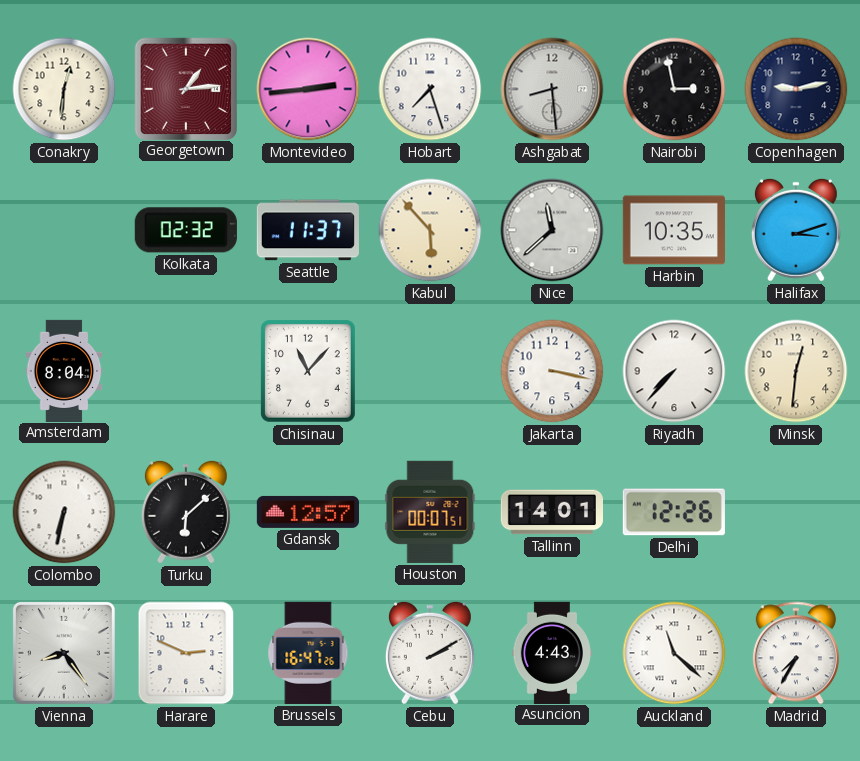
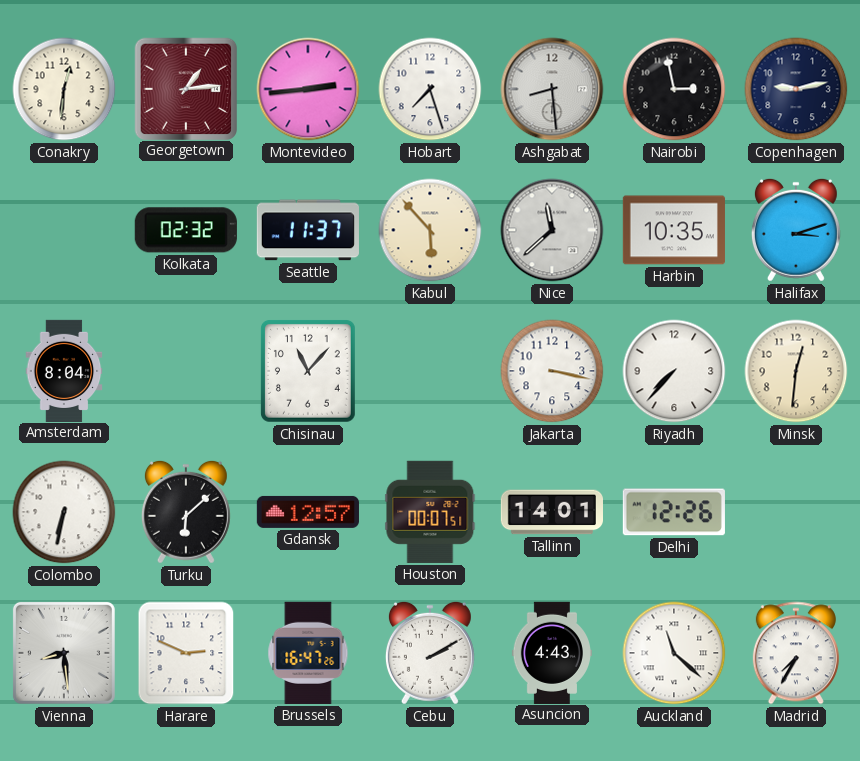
Vienna: 8:24 -> 8:29 (64, 653)
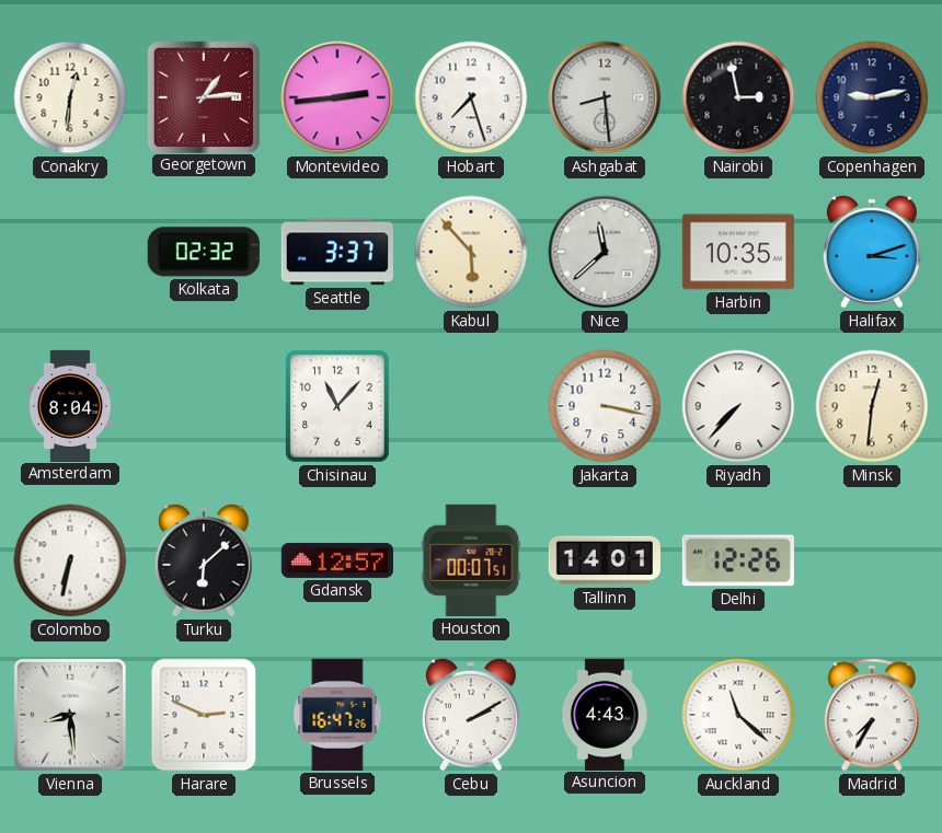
Seattle: 11:37 -> 3:37 (337, 252)
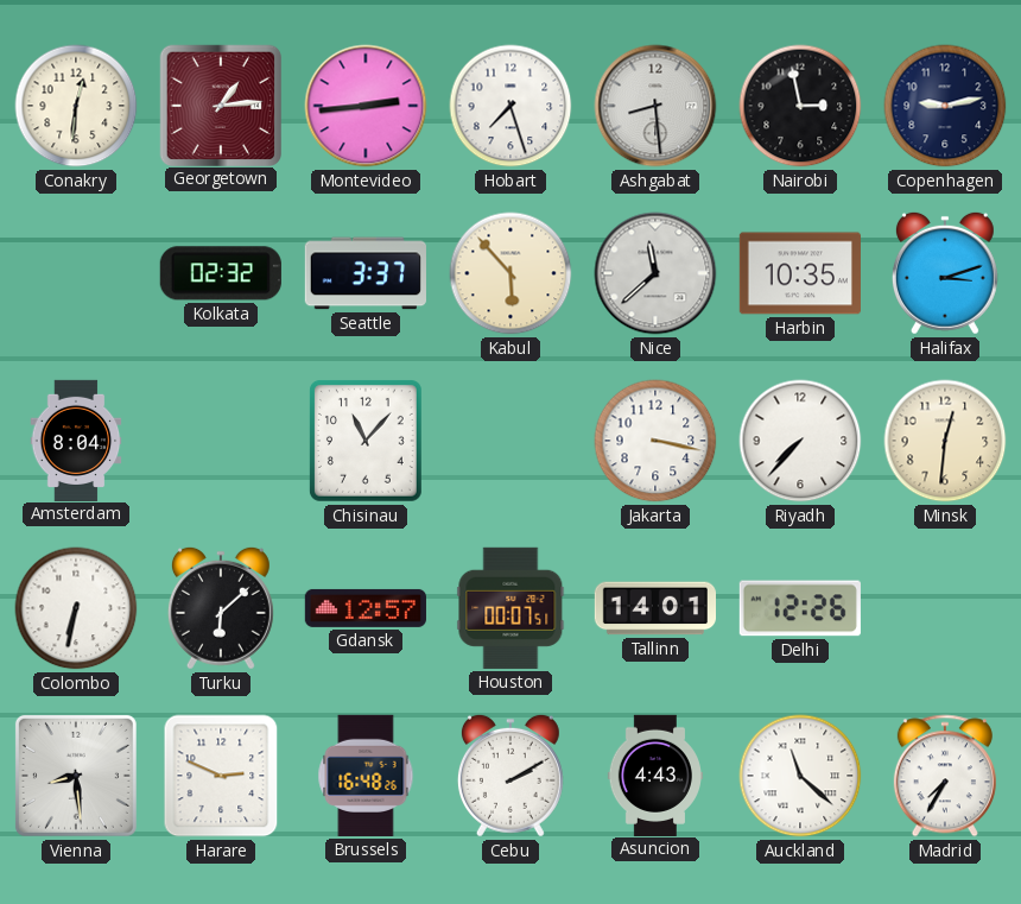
Brussels: 16:47 -> 16:48 (366, 776)
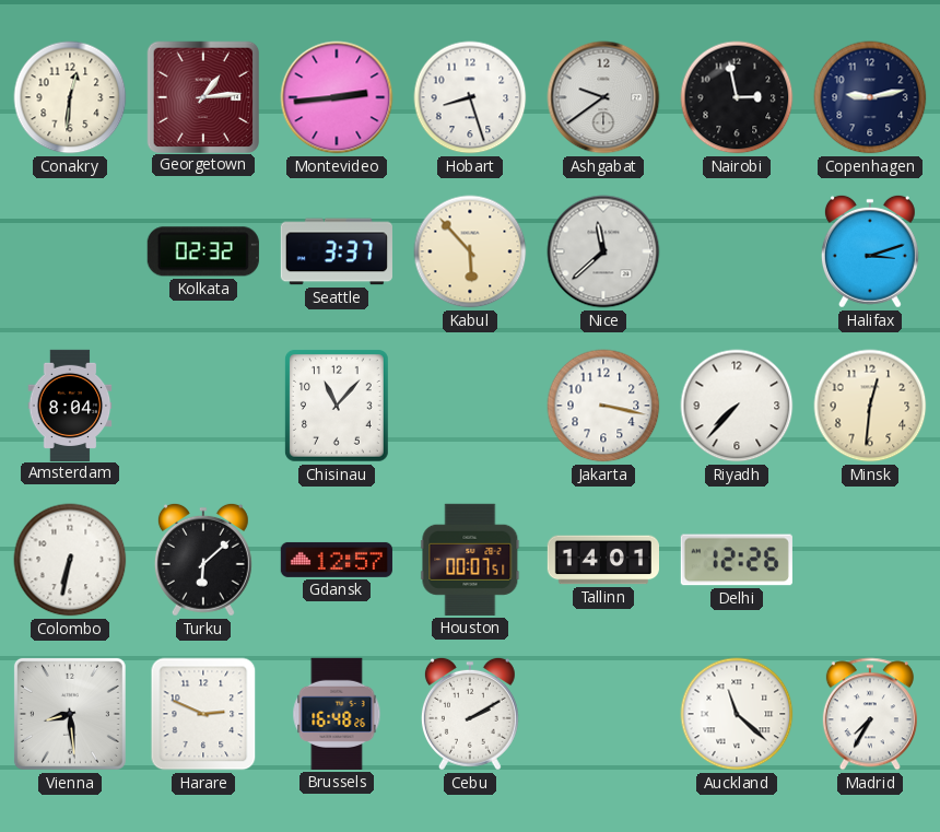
Hobart: 7:27 -> 8:27 (470, 97)
Ashgabat: 8:29 -> 9:39 (603, 97)
Harbin: 10:35 -> none (800, 273)
Asuncion: 4:43 -> none (655, 775)
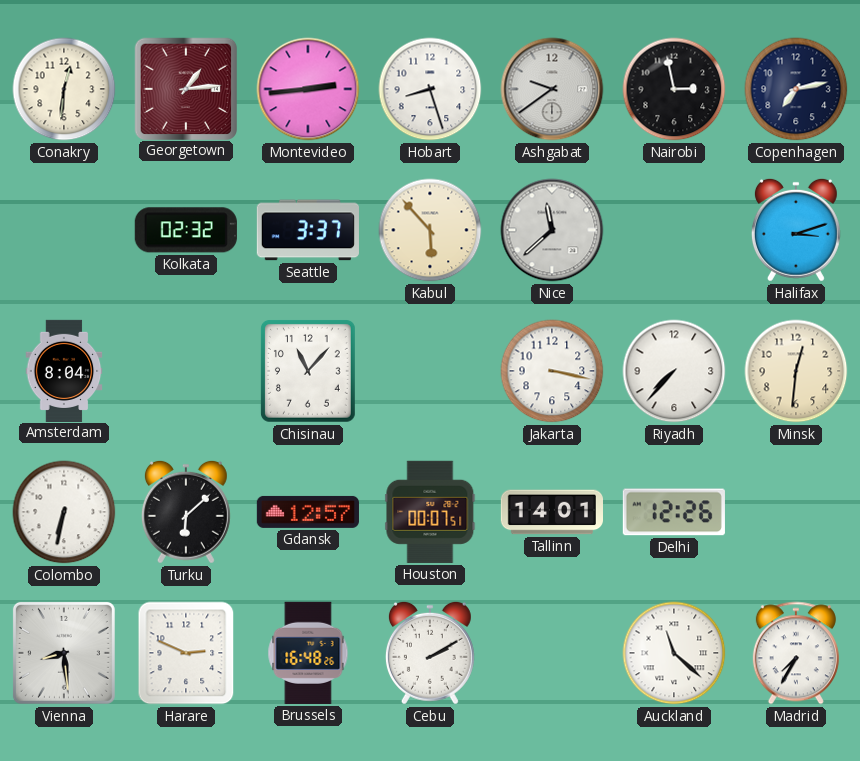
Copenhagen: 9:13 -> 7:13 (796, 89)
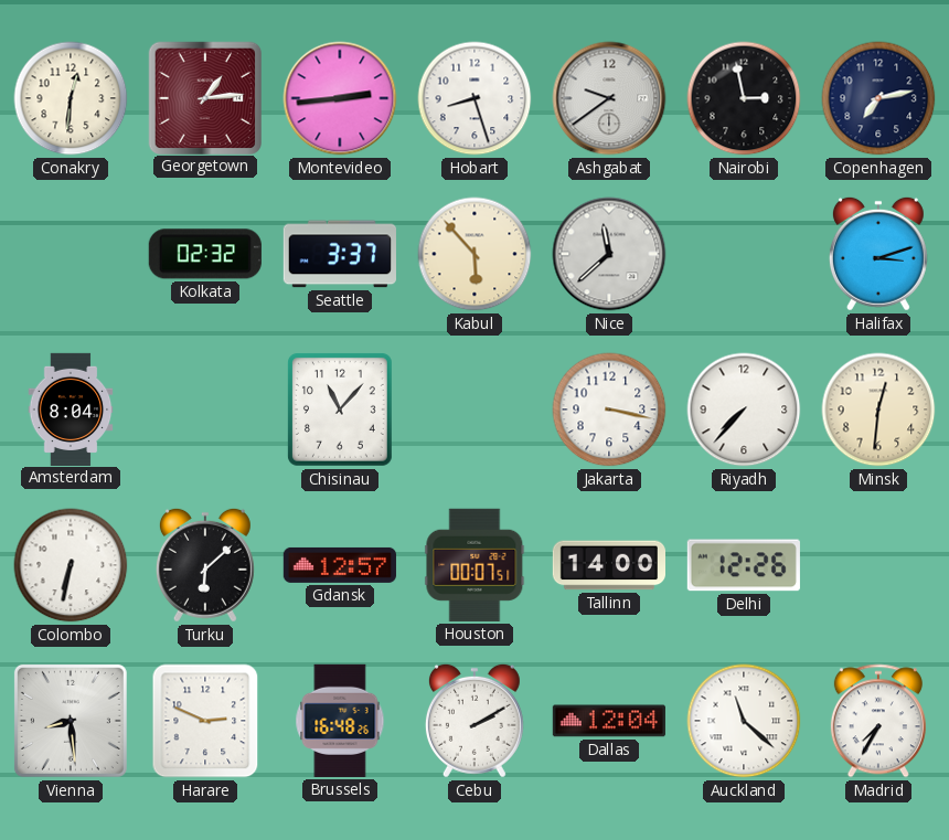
Tallinn: 14:01 -> 14:00 (608, 565)
Dallas: none -> 12:04 (609, 721)
